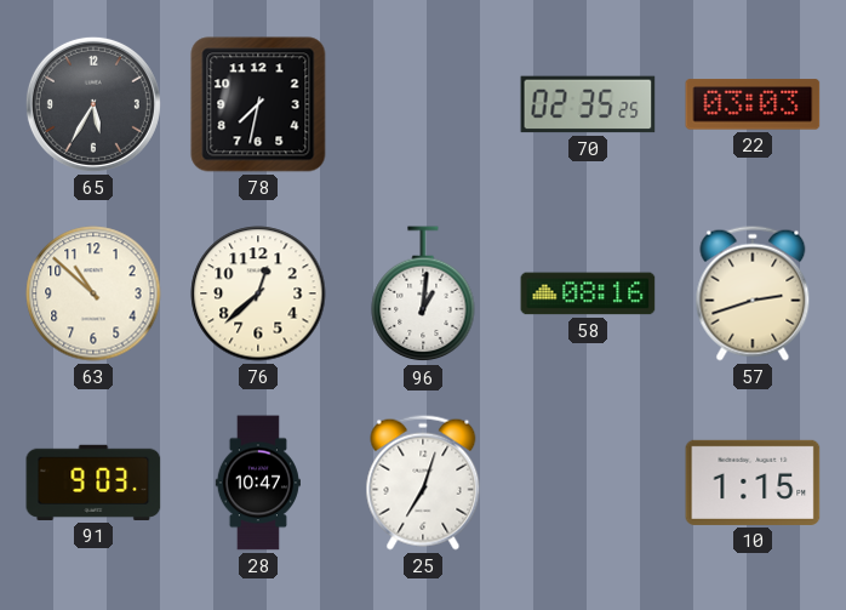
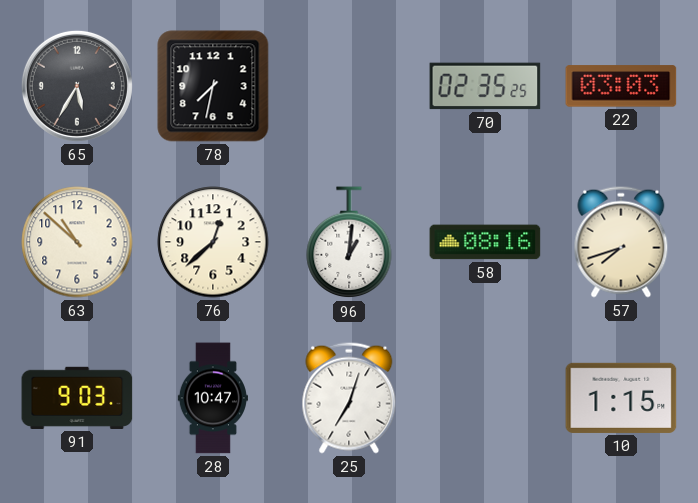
57: 2:42 -> 7:42 (621, 242)
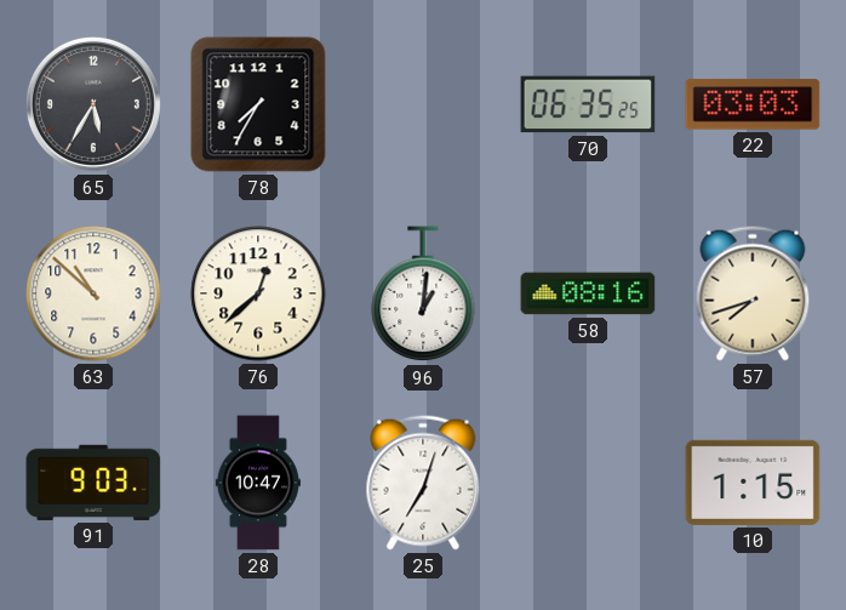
78: 7:32 -> 7:35 (258, 104)
70: 02:35 -> 06:35 (588, 104)
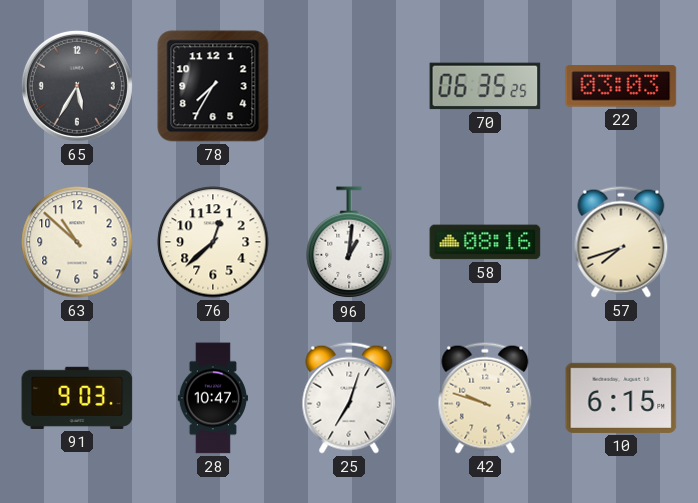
42: none -> 9:48 (485, 398)
10: 1:15 -> 6:15 (621, 398)
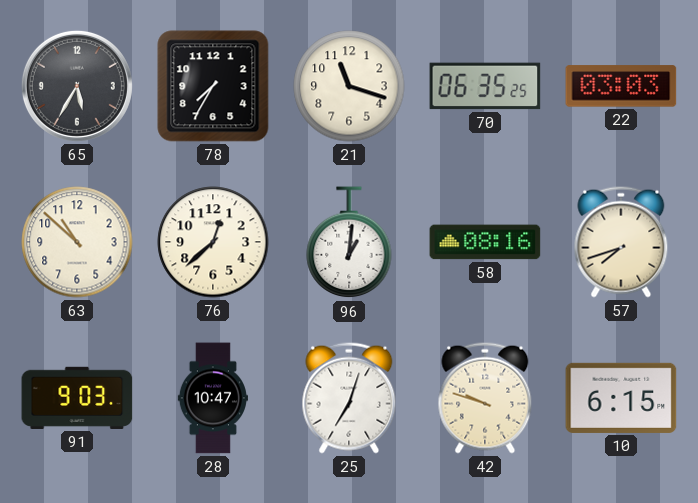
21: none -> 11:18 (349, 86)
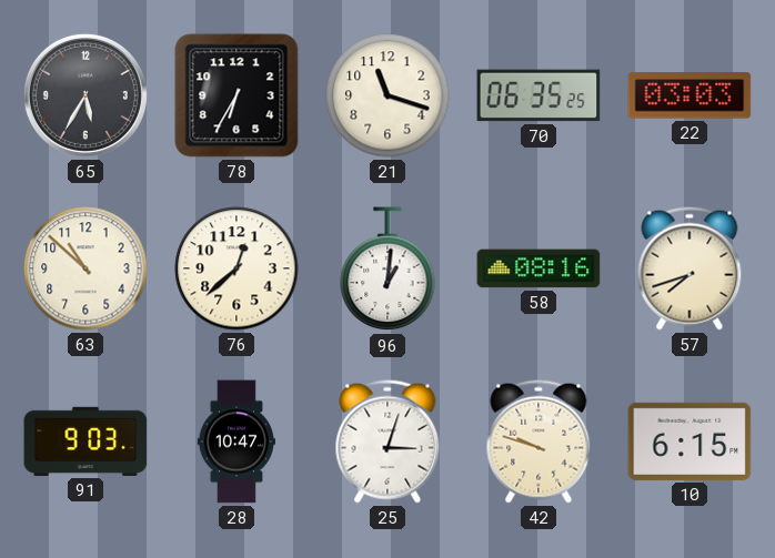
78: 7:35 -> 6:35 (236, 95)
25: 7:03 -> 3:03 (387, 442)
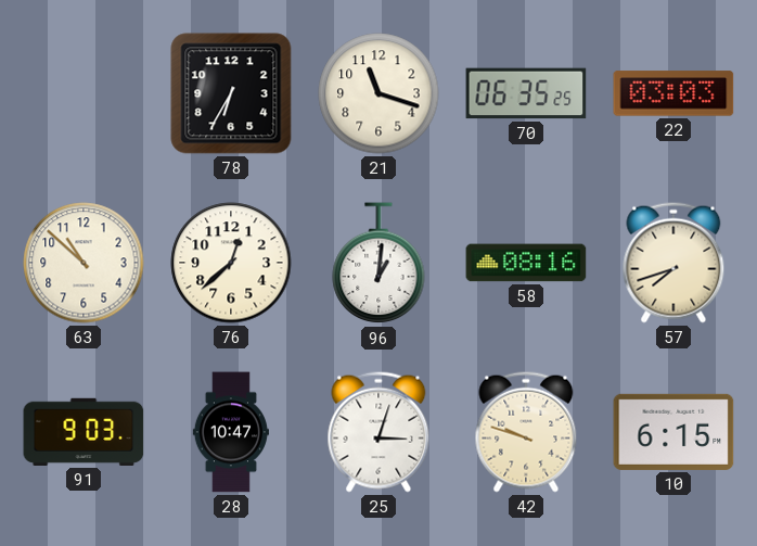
65: 5:35 -> none (85, 95)
